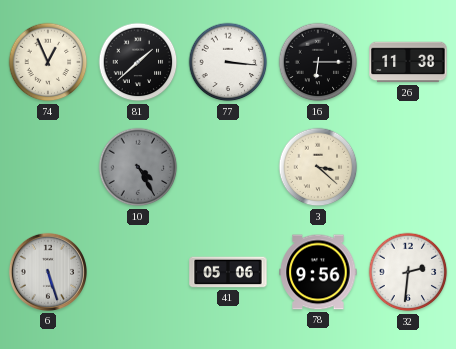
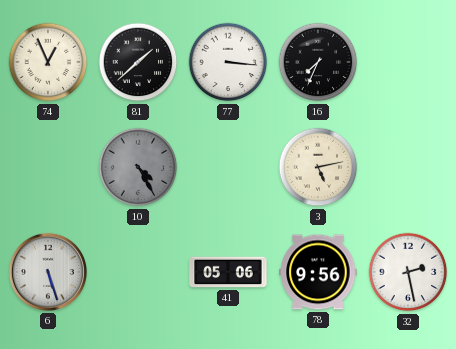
16: 6:15 -> 7:34 (318, 62)
26: 11:38 -> none (408, 62)
3: 3:22 -> 5:13 (318, 167)
32: 2:31 -> 2:28 (408, 272)
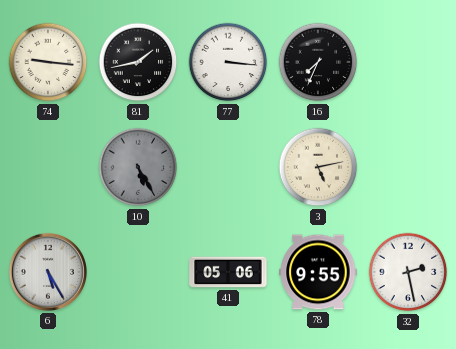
74: 12:56 -> 9:16 (48, 62)
81: 1:38 -> 1:43 (138, 62)
10: 4:25 -> 5:25 (138, 167)
6: 5:27 -> 5:25 (48, 272)
78: 9:56 -> 9:55 (318, 272)
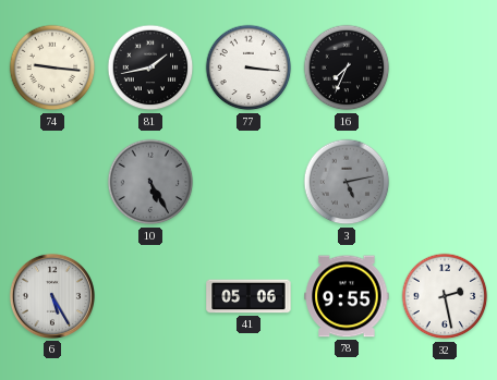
3 dial: cream -> grey (347, 182)
